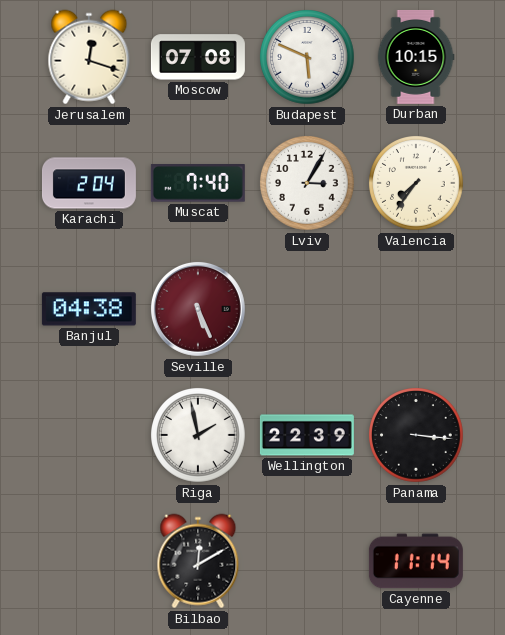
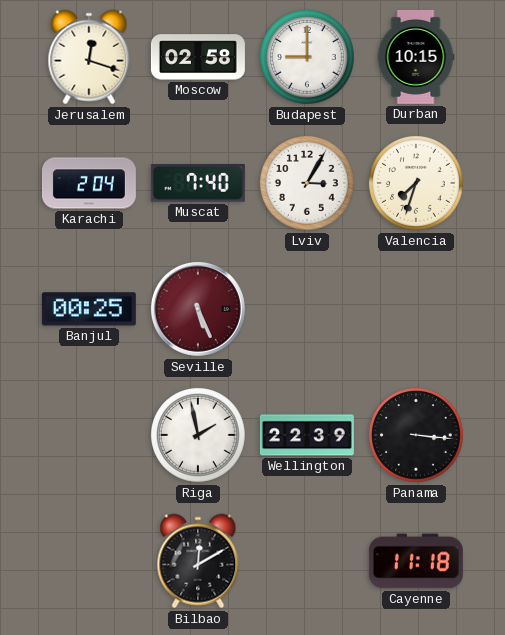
Moscow: 07:08 -> 02:58 (198, 57)
Budapest: 5:49 -> 9:00 (308, 58)
Valencia: 7:36 -> 7:33 (417, 184)
Banjul: 04:38 -> 00:25 (89, 309)
Cayenne: 11:14 -> 11:18 (416, 561)
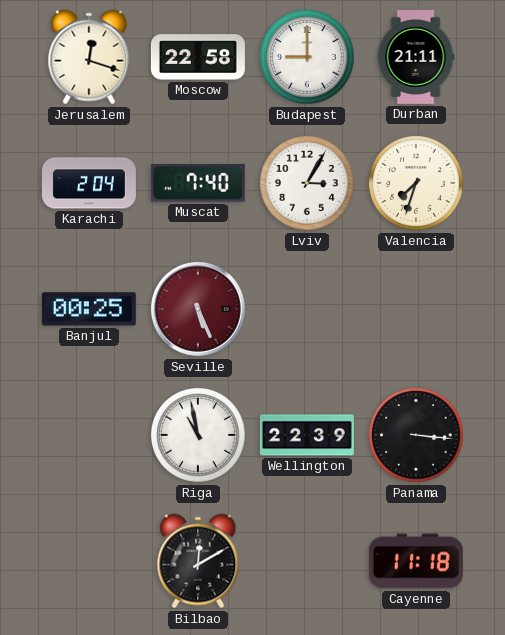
Moscow: 02:58 -> 22:58 (198, 57)
Durban: 10:15 -> 21:11 (416, 57)
Riga: 1:58 -> 10:58 (199, 436)
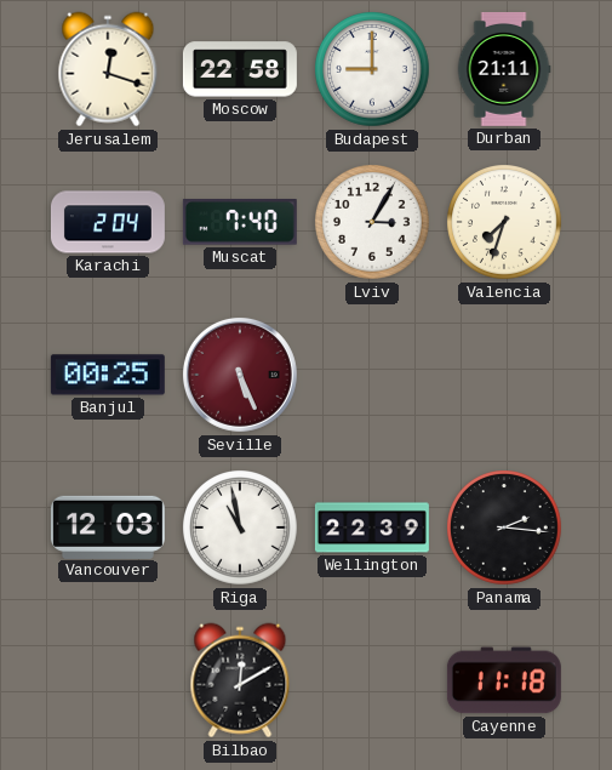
Vancouver: none -> 12:03 (108, 526)
Panama: 3:16 -> 2:16 (505, 529)
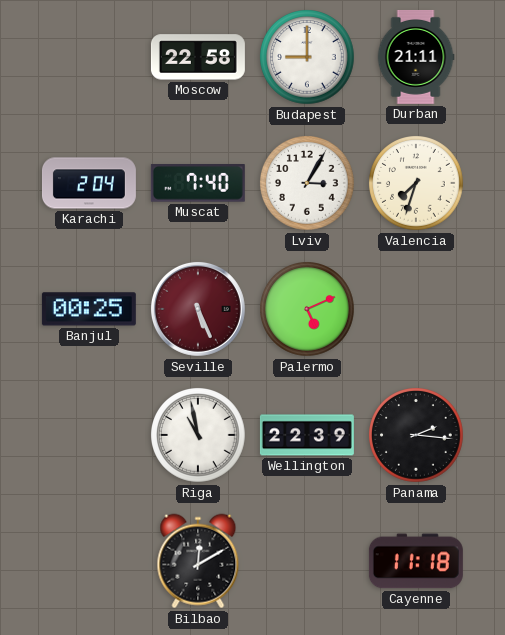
Jerusalem: 12:18 -> none (108, 69)
Palermo: none -> 5:11 (308, 310)
Vancouver: 12:03 -> none (108, 526)
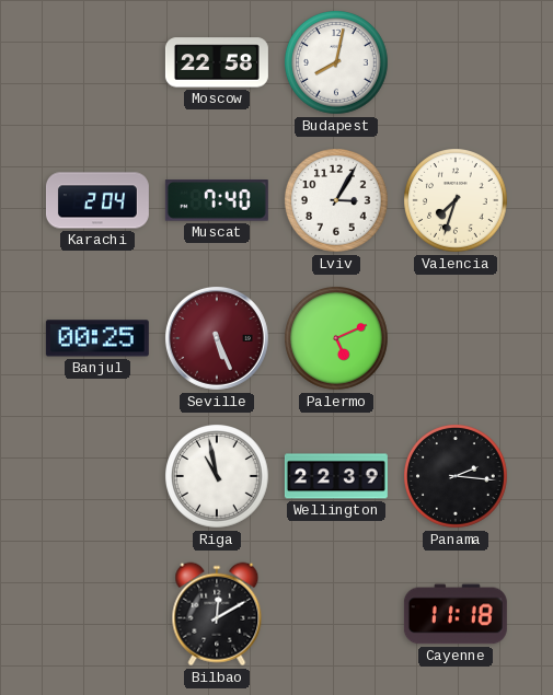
Budapest: 9:00 -> 8:02 (337, 63)
Durban: 21:11 -> none (416, 57)
